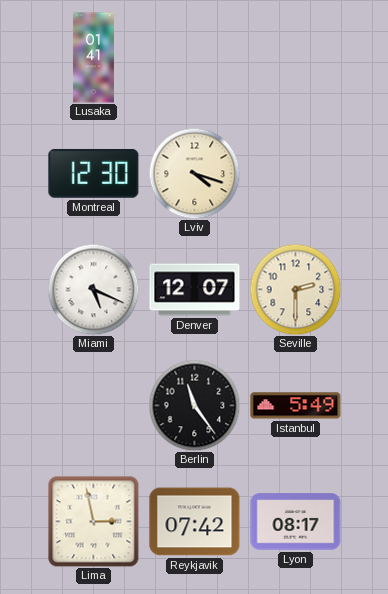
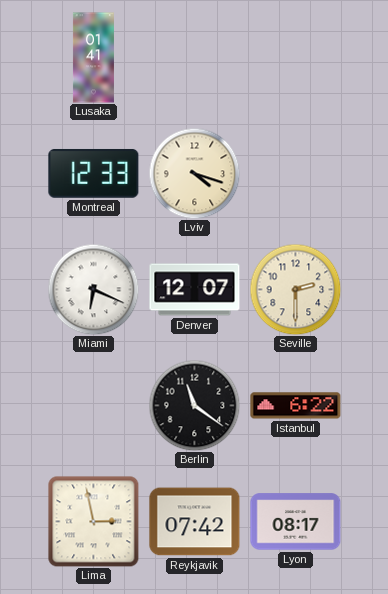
Montreal: 12:30 -> 12:33 (94, 173)
Miami: 5:19 -> 6:19 (93, 289)
Berlin: 11:24 -> 11:21 (194, 405)
Istanbul: 5:49 -> 6:22 (296, 406)
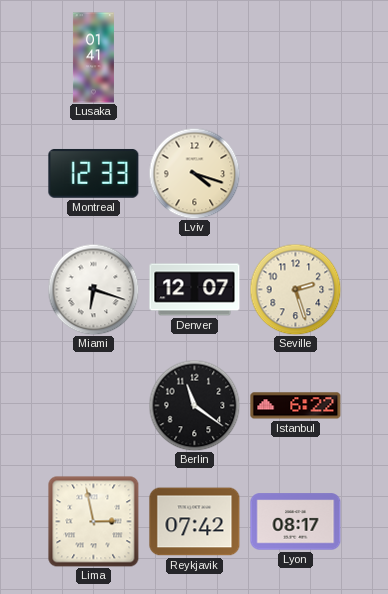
Miami: 6:19 -> 6:18 (93, 289)
Seville: 2:30 -> 2:27 (295, 289)
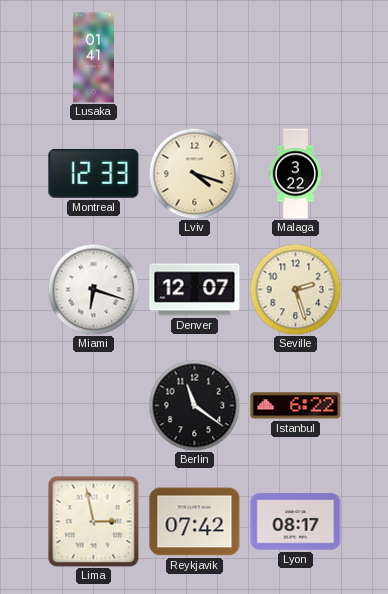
Malaga: none -> 3:22 (296, 174)
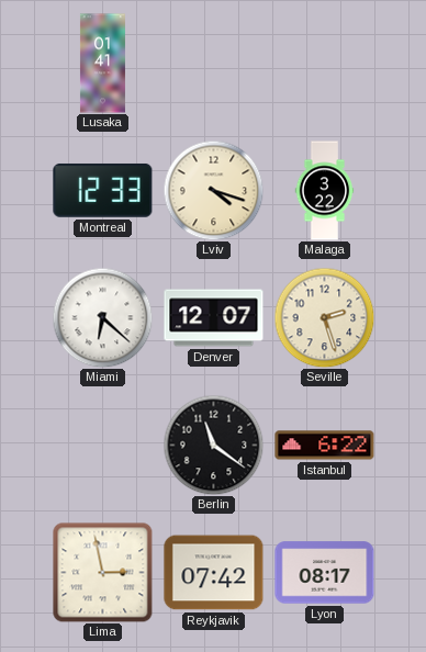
Miami: 6:18 -> 6:22 (102, 317)
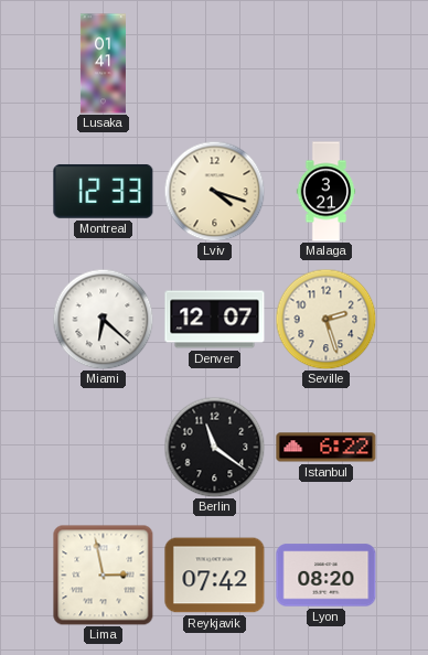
Malaga: 3:22 -> 3:21 (327, 192)
Lyon: 08:17 -> 08:20 (327, 576)
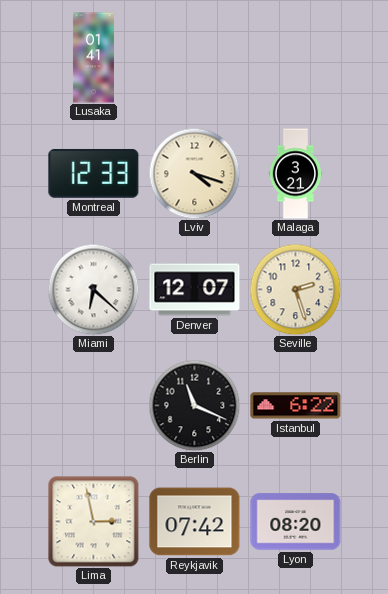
Berlin: 11:21 -> 11:19 (194, 405)
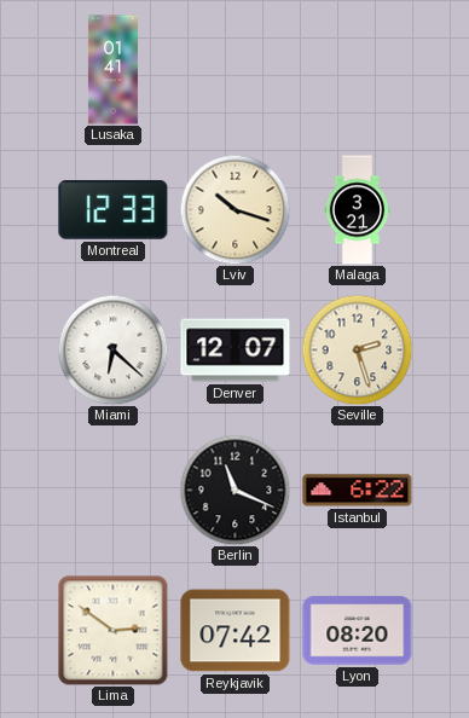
Lviv: 4:18 -> 10:18 (234, 209)
Lima: 2:58 -> 2:51 (114, 631)
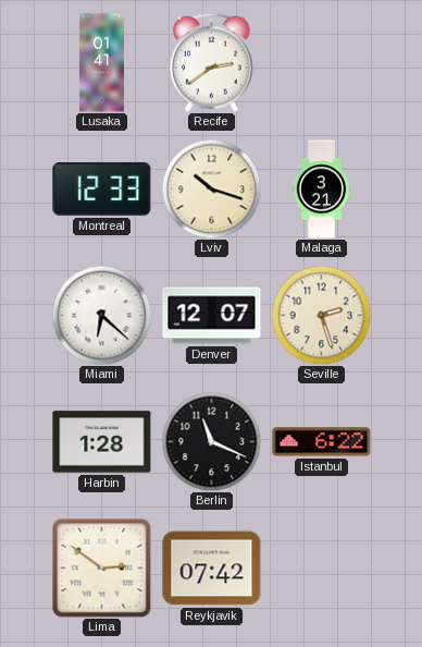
Recife: none -> 2:39 (212, 62)
Harbin: none -> 1:28 (102, 442)
Lyon: 08:20 -> none (358, 631)
